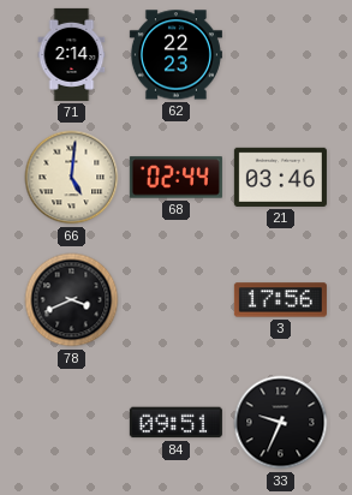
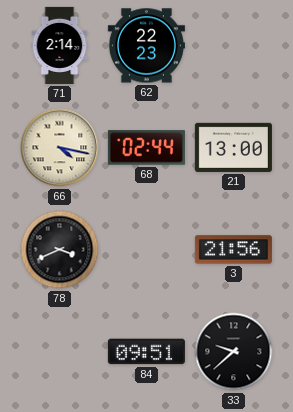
66: 5:01 -> 4:17 (60, 148)
21: 03:46 -> 13:00 (233, 147)
3: 17:56 -> 21:56 (233, 250)
33: 9:34 -> 9:38 (234, 352)
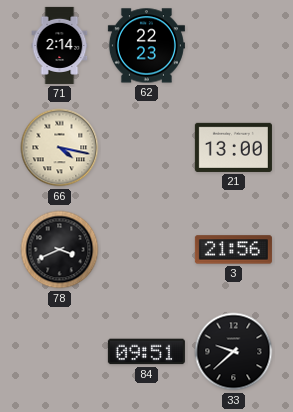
68: 02:44 -> none (146, 148)
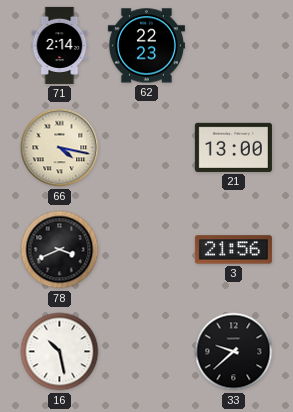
16: none -> 10:28 (60, 352)
84: 09:51 -> none (146, 352)
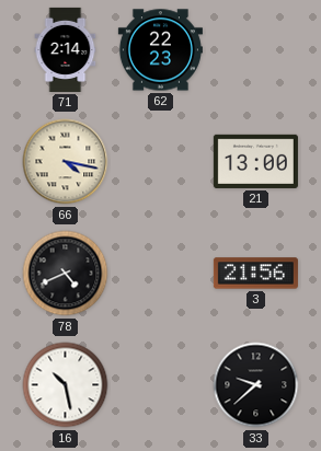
78: 3:41 -> 4:41 (66, 274)
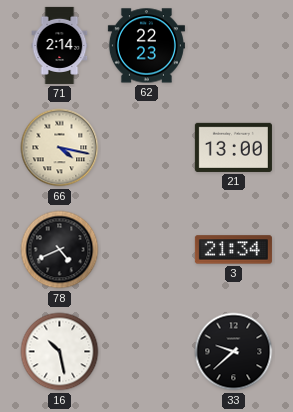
3: 21:56 -> 21:34 (233, 250)
